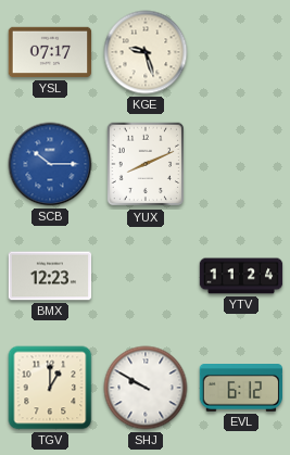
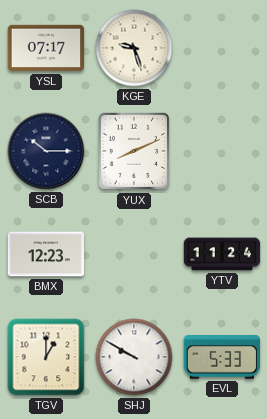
SCB dial: blue -> navy (46, 151)
EVL: 6:12 -> 5:33 (221, 358)
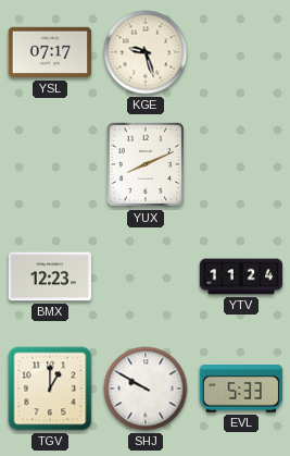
SCB: 10:15 -> none (46, 151)
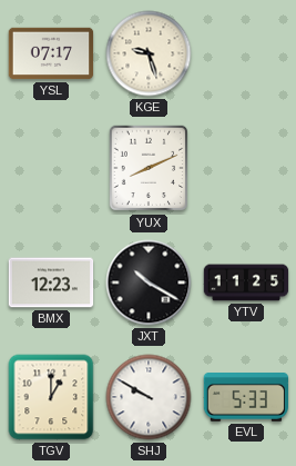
JXT: none -> 10:20 (149, 282)
YTV: 11:24 -> 11:25 (246, 282)
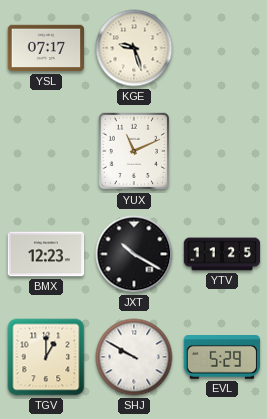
YUX: 8:11 -> 11:11 (134, 151)
EVL: 5:33 -> 5:29 (221, 358)
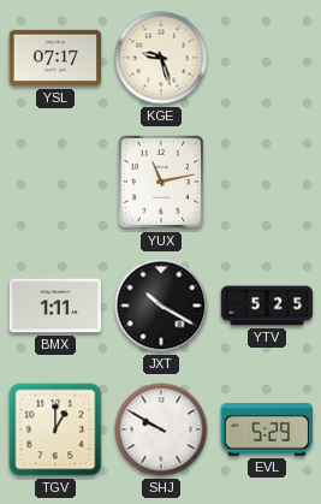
YUX: 11:11 -> 11:13 (161, 182)
BMX: 12:23 -> 1:11 (55, 306)
YTV: 11:25 -> 5:25 (267, 306)
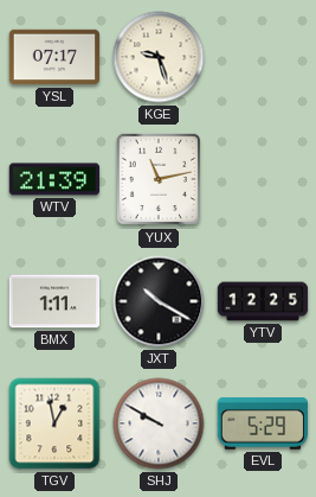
WTV: none -> 21:39 (54, 179)
YTV: 5:25 -> 12:25 (263, 301)
TGV: 1:00 -> 12:58 (54, 423)
